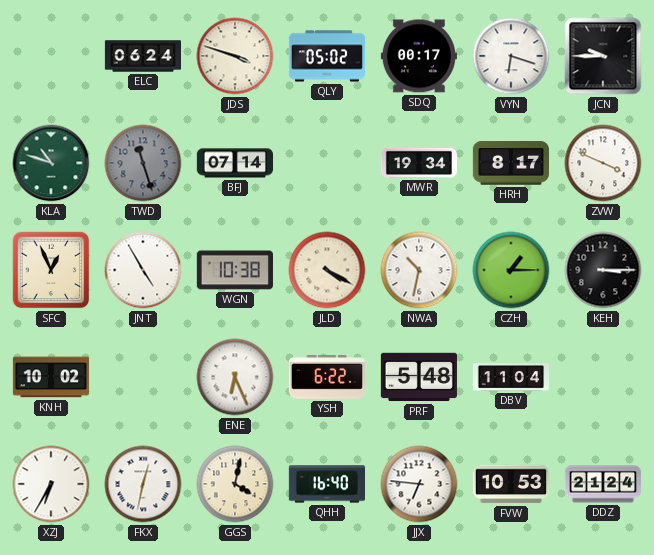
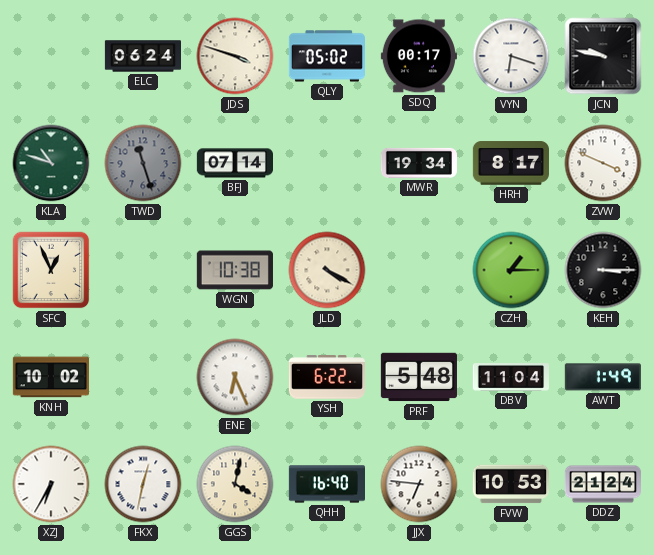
JCN: 9:45 -> 9:47 (603, 56)
JNT: 4:55 -> none (143, 270)
NWA: 10:32 -> none (419, 270)
AWT: none -> 1:49 (603, 377)
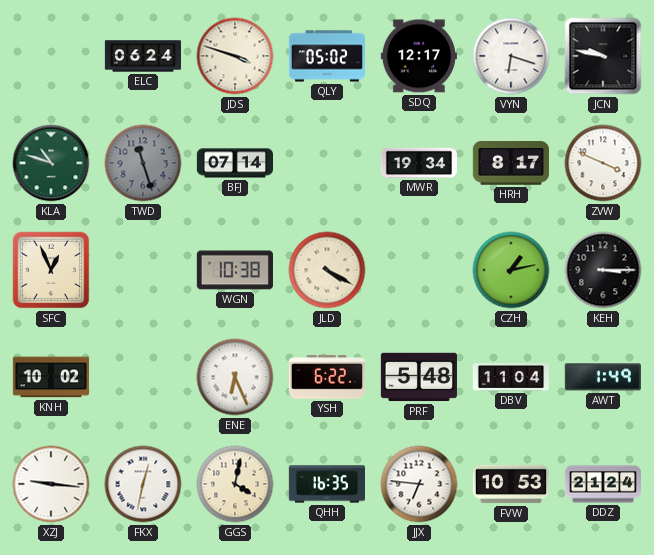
SDQ: 00:17 -> 12:17 (419, 56)
CZH: 1:15 -> 1:13 (511, 270)
XZJ: 6:35 -> 9:16 (51, 484)
QHH: 16:40 -> 16:35 (326, 484)
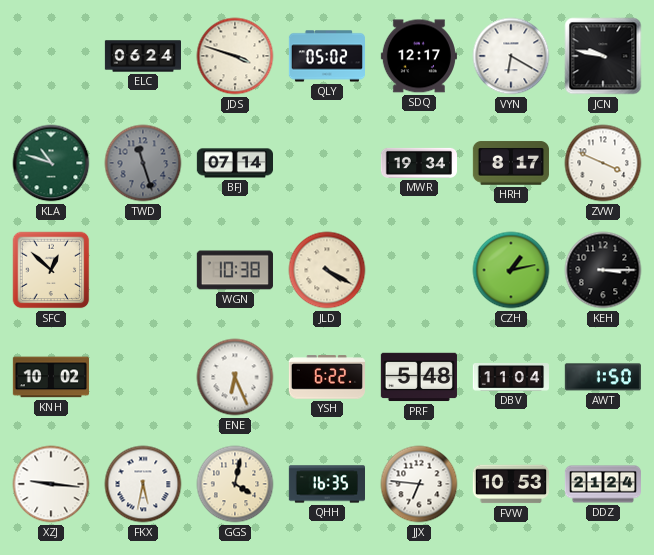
VYN: 6:18 -> 6:20 (511, 56)
SFC: 12:56 -> 12:52 (51, 270)
AWT: 1:49 -> 1:50 (603, 377)
FKX: 12:32 -> 5:32 (143, 484)
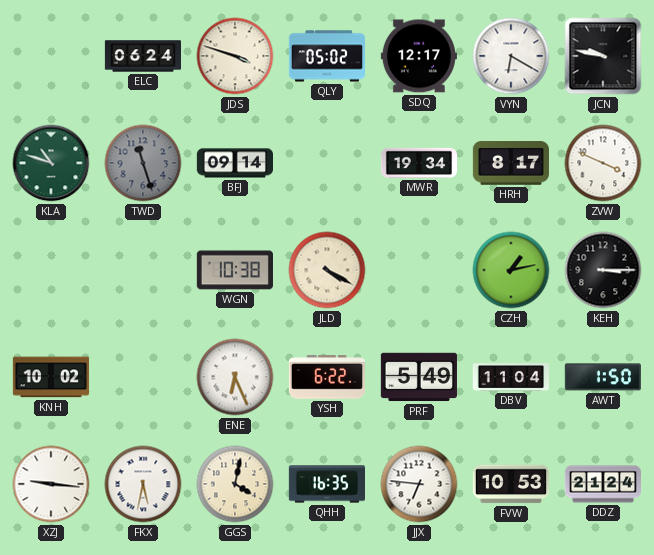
BFJ: 07:14 -> 09:14 (234, 163)
SFC: 12:52 -> none (51, 270)
PRF: 5:48 -> 5:49 (419, 377)
